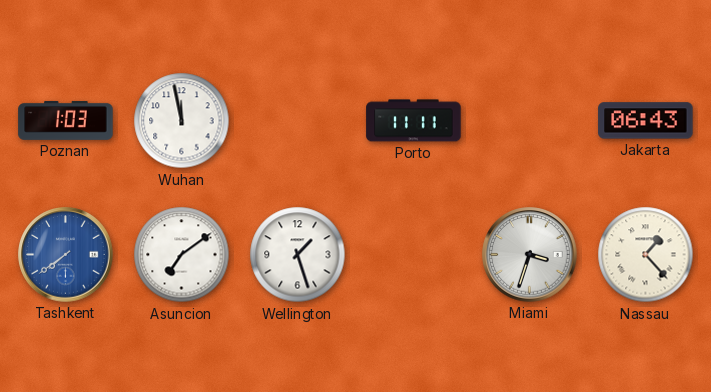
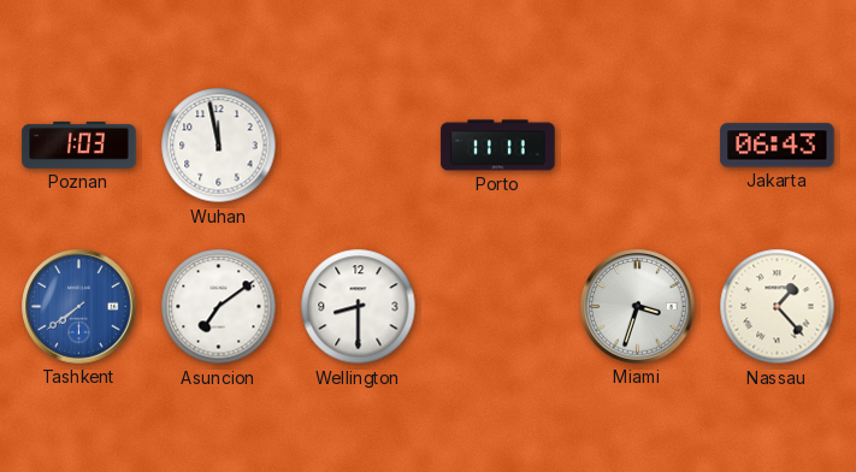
Wellington: 1:27 -> 8:30 (359, 307)
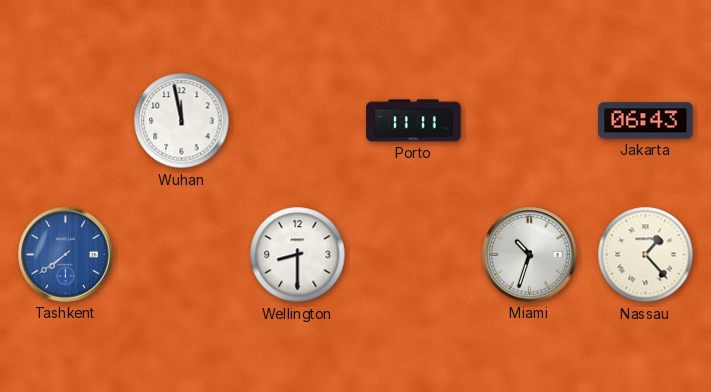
Poznan: 1:03 -> none (79, 144)
Asuncion: 7:09 -> none (219, 307)
Miami: 3:33 -> 10:33 (530, 255)
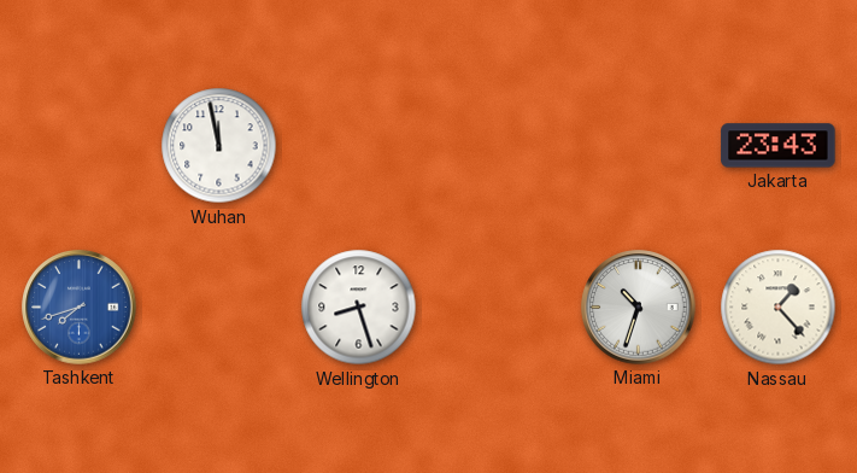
Porto: 11:11 -> none (414, 121)
Jakarta: 06:43 -> 23:43 (779, 146)
Tashkent: 7:39 -> 7:42 (80, 308)
Wellington: 8:30 -> 8:27 (359, 308)
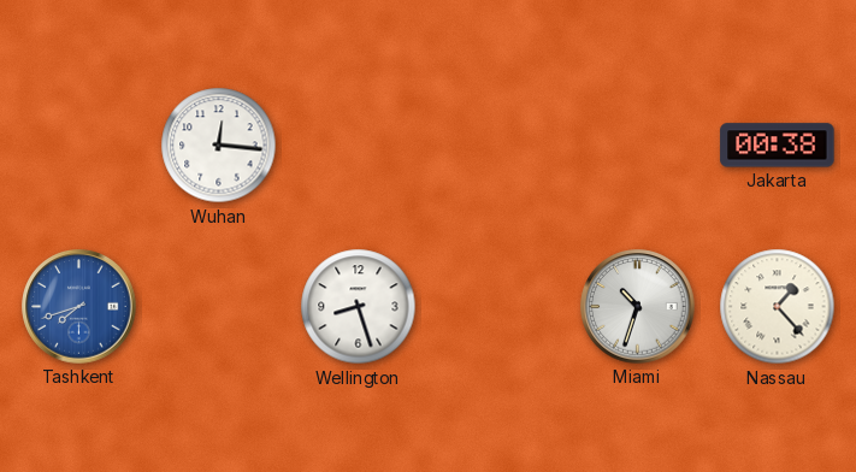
Wuhan: 11:58 -> 12:16 (219, 146)
Jakarta: 23:43 -> 00:38 (778, 146)
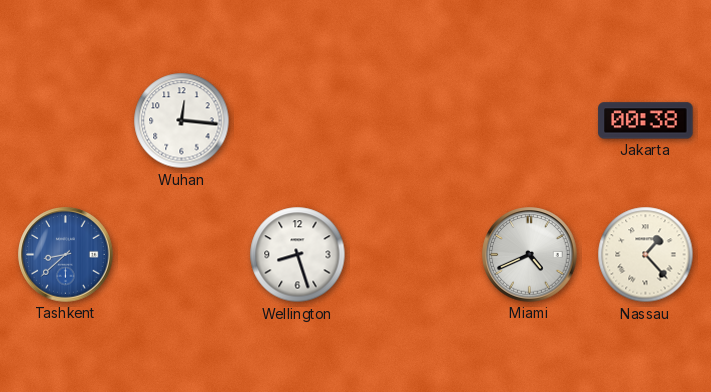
Tashkent: 7:42 -> 8:38 (66, 255)
Miami: 10:33 -> 4:41 (530, 255)
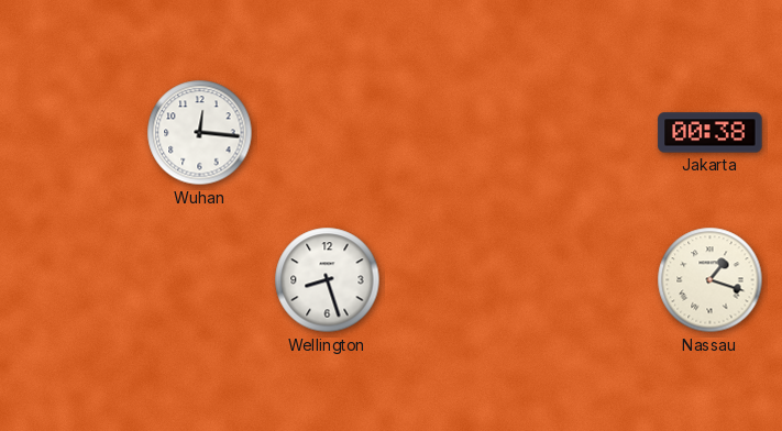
Tashkent: 8:38 -> none (66, 255)
Miami: 4:41 -> none (530, 255)
Nassau: 1:23 -> 1:18 (711, 280)
